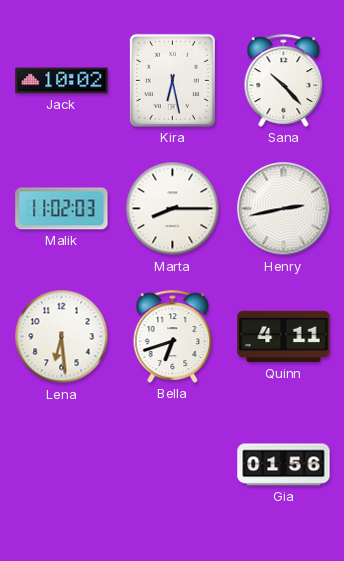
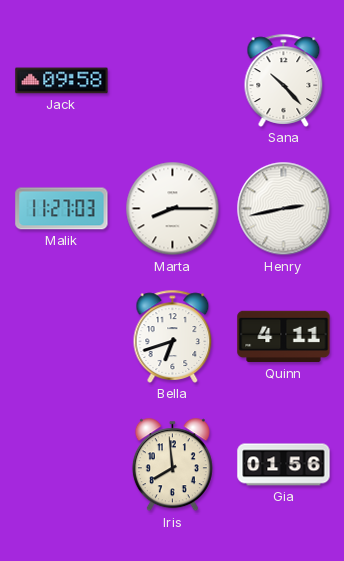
Jack: 10:02 -> 09:58 (62, 81)
Kira: 6:28 -> none (172, 80)
Malik: 11:02 -> 11:27 (62, 209)
Lena: 6:29 -> none (62, 337)
Iris: none -> 7:59 (172, 465)
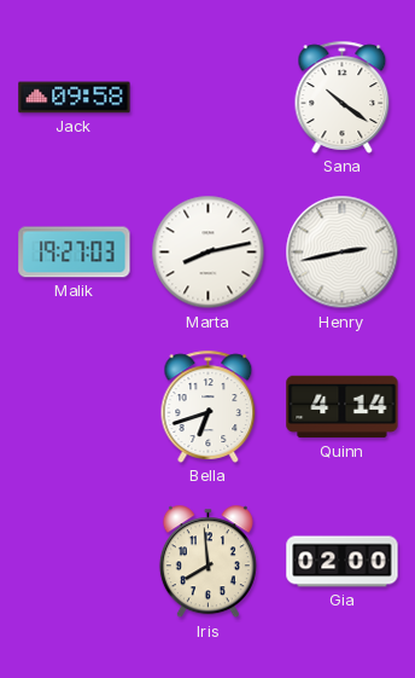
Sana: 10:23 -> 10:21 (343, 97)
Malik: 11:27 -> 19:27 (75, 253)
Marta: 8:15 -> 8:13 (209, 253)
Quinn: 4:11 -> 4:14 (343, 407)
Gia: 01:56 -> 02:00 (343, 562)
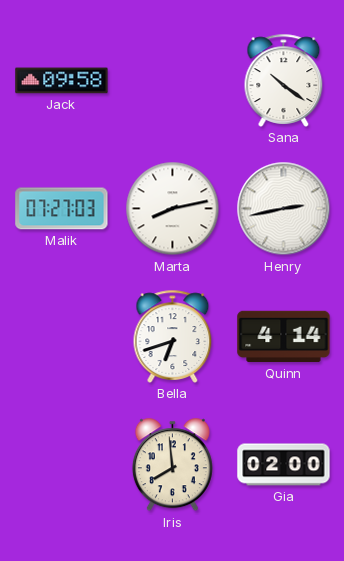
Malik: 19:27 -> 07:27 (62, 209)
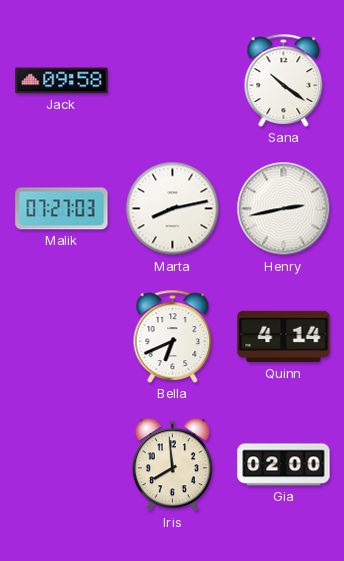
Bella: 6:42 -> 6:41 (173, 336)
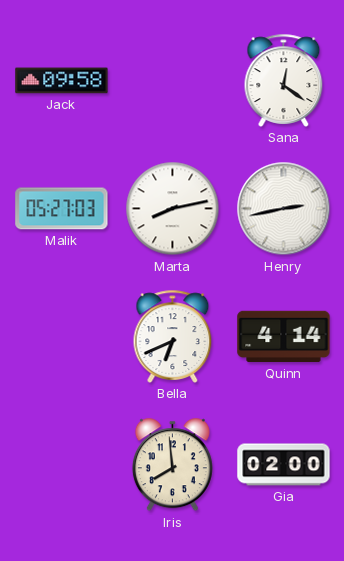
Sana: 10:21 -> 12:21 (284, 80)
Malik: 07:27 -> 05:27 (62, 209)
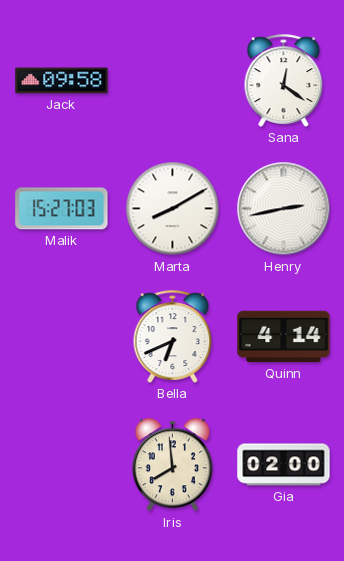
Malik: 05:27 -> 15:27 (62, 209)
Marta: 8:13 -> 8:10 (173, 209)
